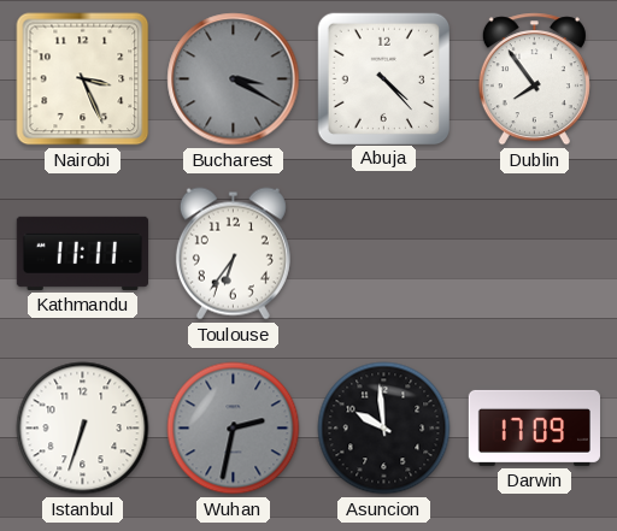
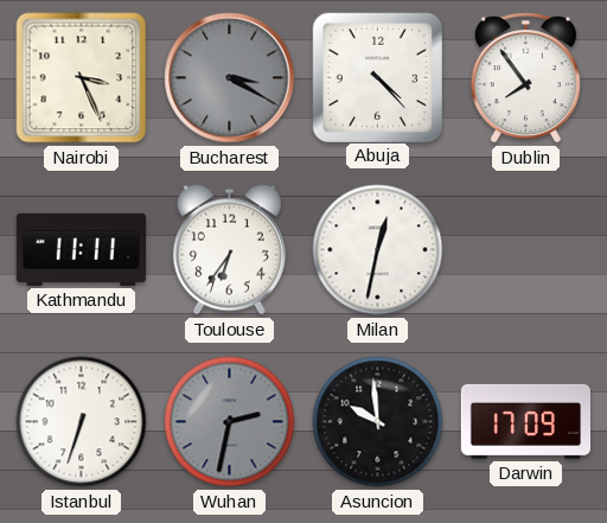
Milan: none -> 12:32 (378, 250)
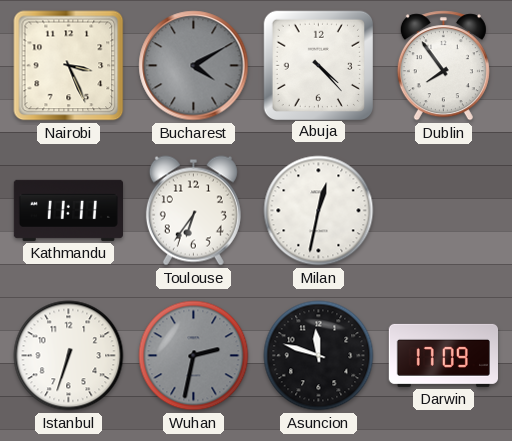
Bucharest: 3:20 -> 4:10 (194, 66)
Asuncion: 9:59 -> 11:48 (319, 356)
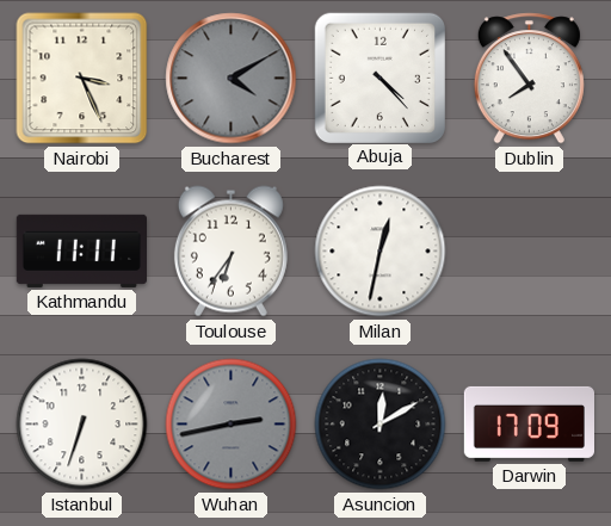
Wuhan: 2:32 -> 2:43 (232, 425)
Asuncion: 11:48 -> 12:10 (381, 425)
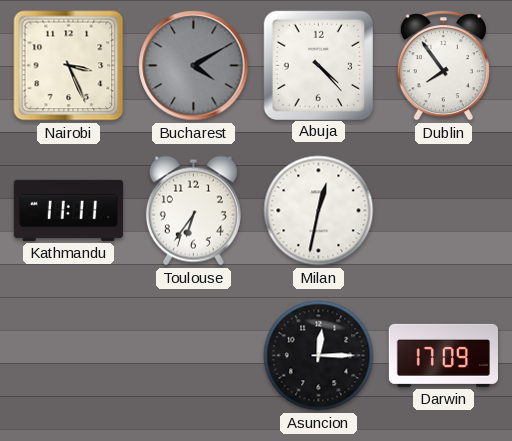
Istanbul: 6:33 -> none (82, 425)
Wuhan: 2:43 -> none (232, 425)
Asuncion: 12:10 -> 12:15 (319, 356)
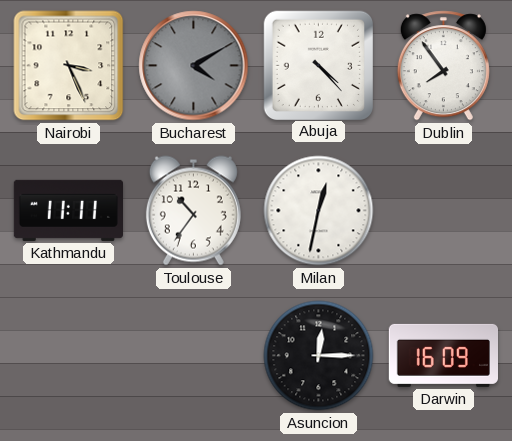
Toulouse: 6:36 -> 10:36 (193, 211)
Darwin: 17:09 -> 16:09 (443, 355)
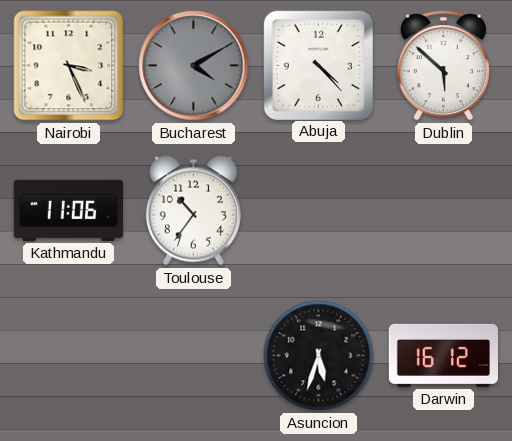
Dublin: 7:54 -> 5:52 (443, 66)
Kathmandu: 11:11 -> 11:06 (68, 210)
Milan: 12:32 -> none (319, 211)
Asuncion: 12:15 -> 5:33 (319, 356)
Darwin: 16:09 -> 16:12 (443, 355)
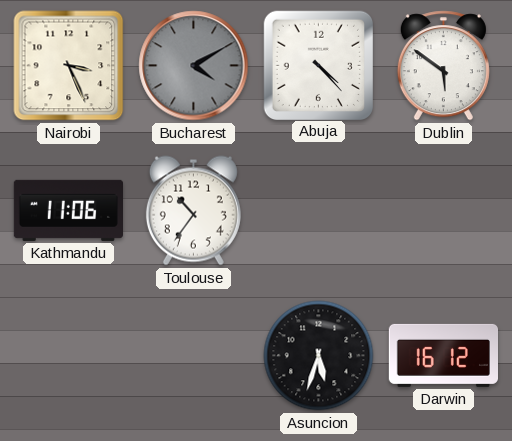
Dublin: 5:52 -> 5:51 (443, 66)
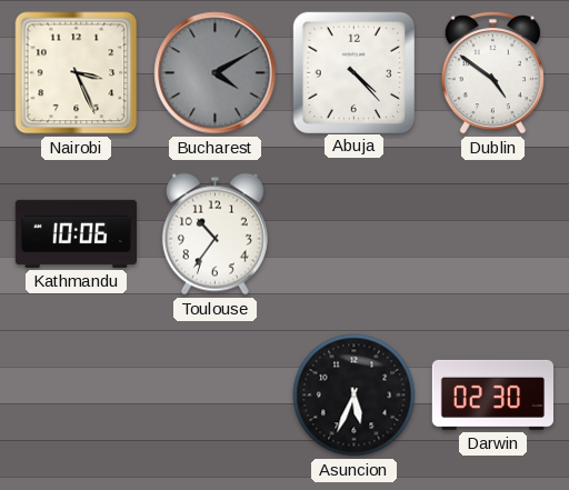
Dublin: 5:51 -> 4:51 (492, 73)
Kathmandu: 11:06 -> 10:06 (76, 233)
Asuncion: 5:33 -> 5:34 (355, 396)
Darwin: 16:12 -> 02:30 (492, 394)
